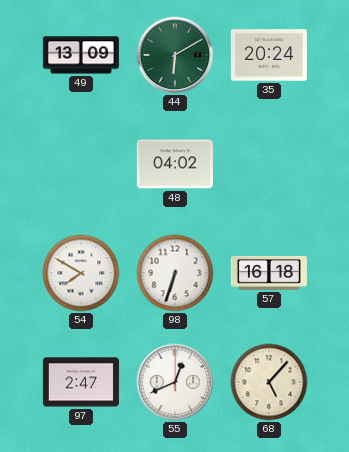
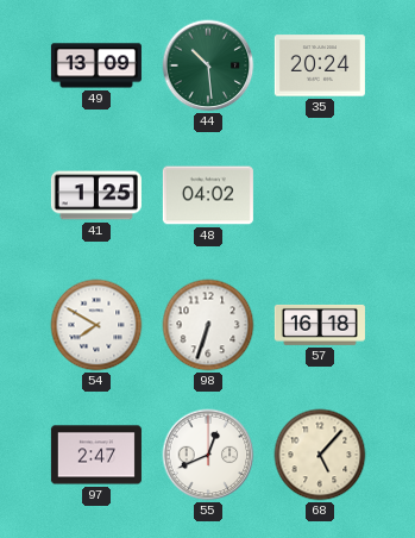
44: 6:10 -> 10:29 (208, 65)
41: none -> 1:25 (96, 195)
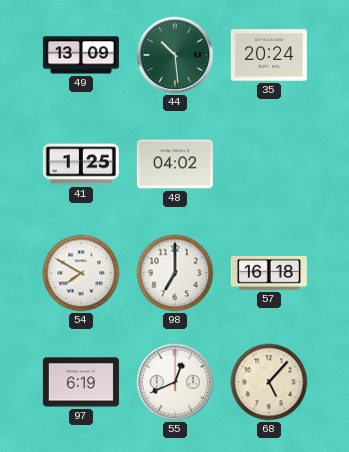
98: 6:33 -> 7:00 (175, 273)
97: 2:47 -> 6:19 (81, 382)
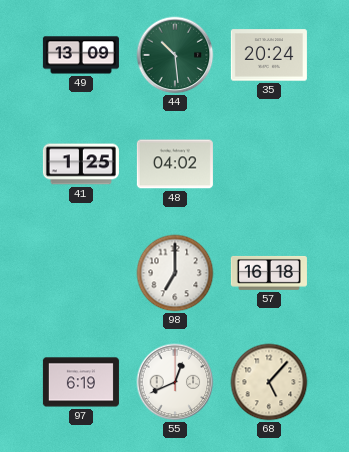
54: 7:50 -> none (81, 273)
